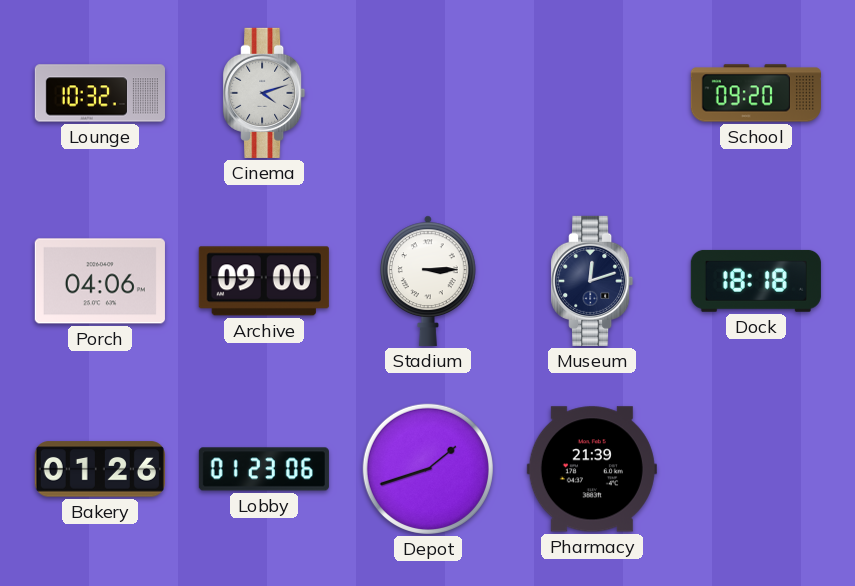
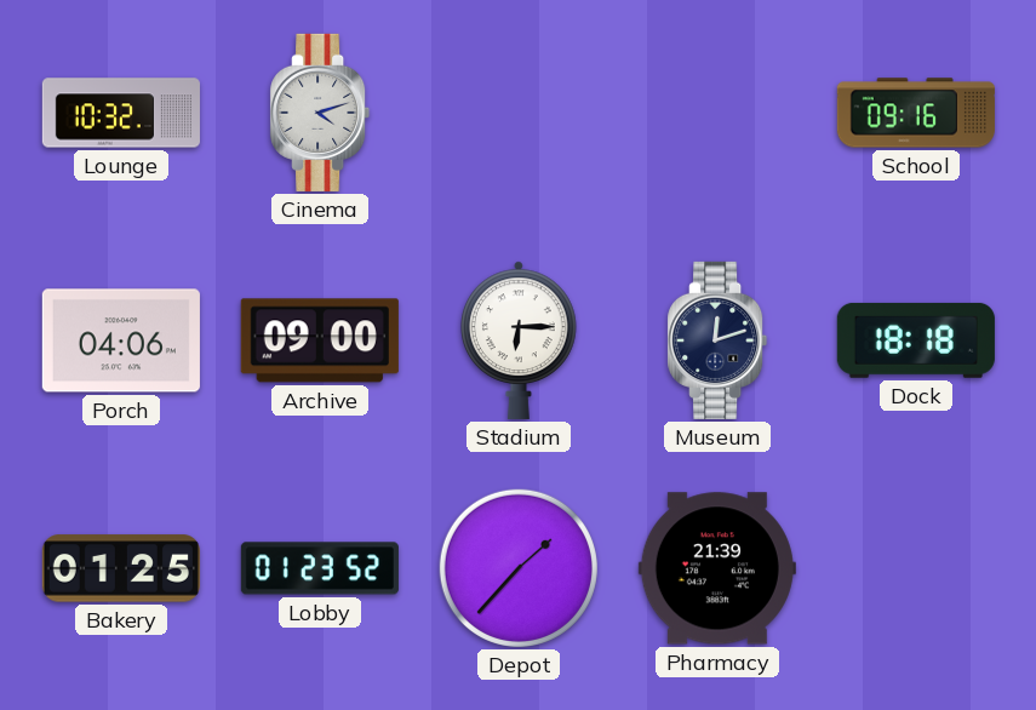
School: 09:20 -> 09:16 (916, 113)
Stadium: 3:15 -> 6:15 (520, 340)
Bakery: 01:26 -> 01:25 (121, 568)
Lobby: 01:23:06 -> 01:23:52 (320, 568)
Depot: 1:42 -> 1:37 (519, 568)
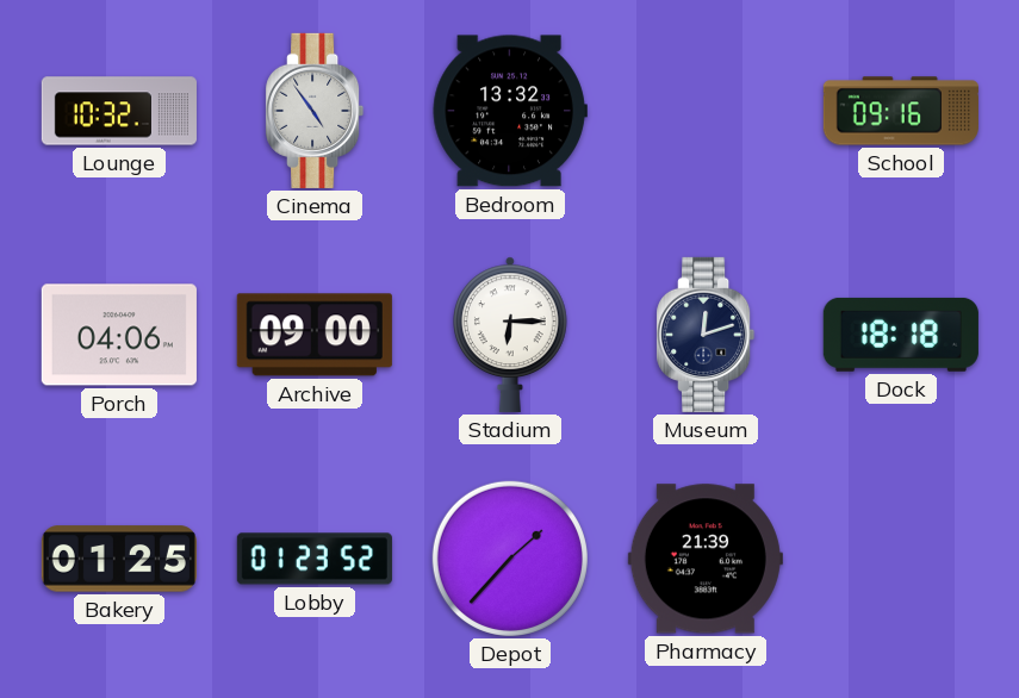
Cinema: 4:12 -> 4:54 (315, 111)
Bedroom: none -> 13:32 (510, 111)
